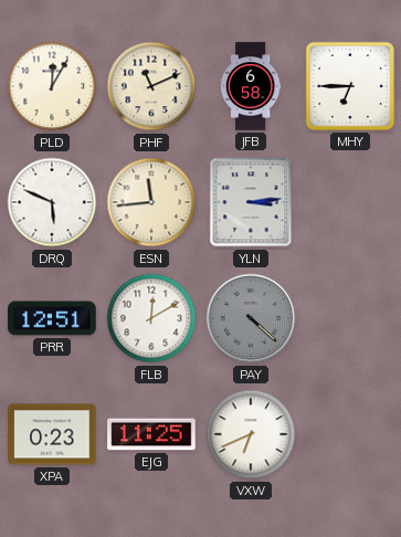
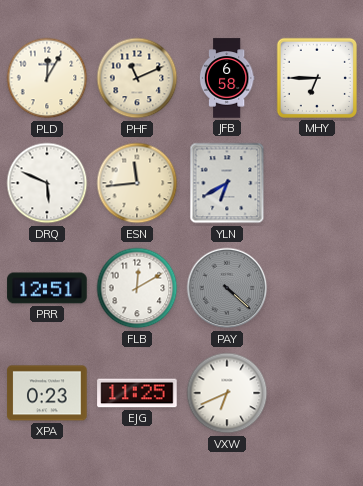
YLN: 3:14 -> 6:40 (227, 183)
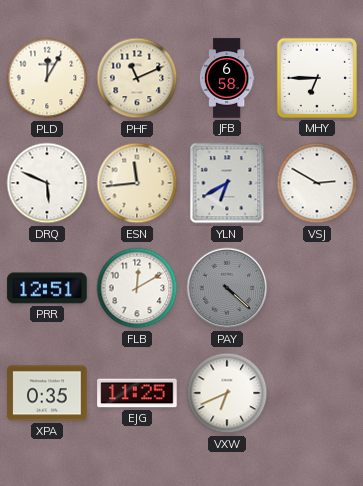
VSJ: none -> 2:50 (317, 183)
XPA: 0:23 -> 0:35 (47, 393)
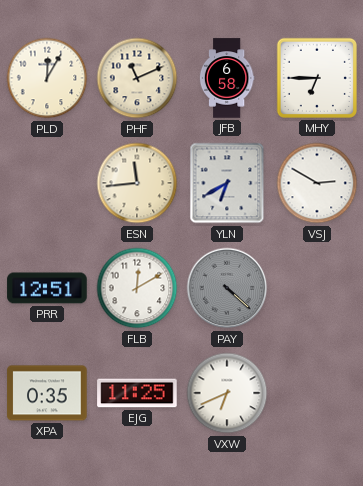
DRQ: 5:49 -> none (47, 183)
